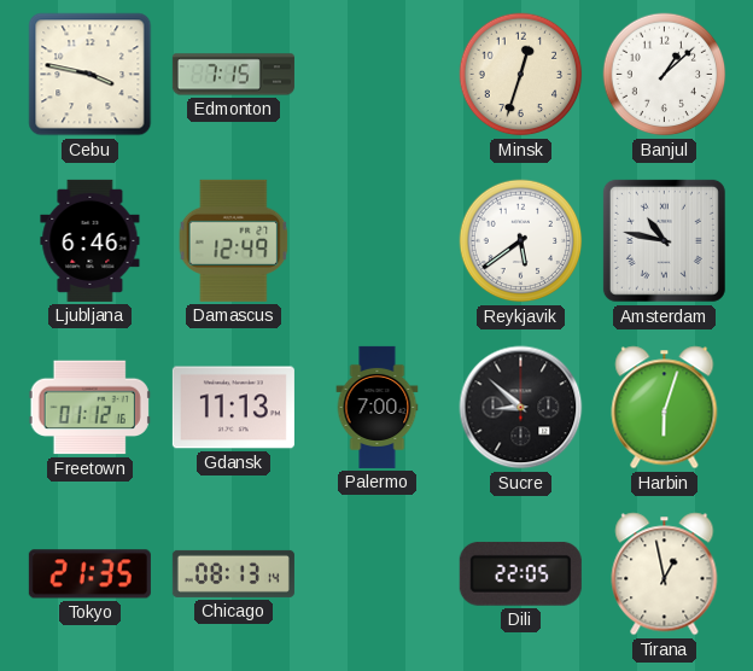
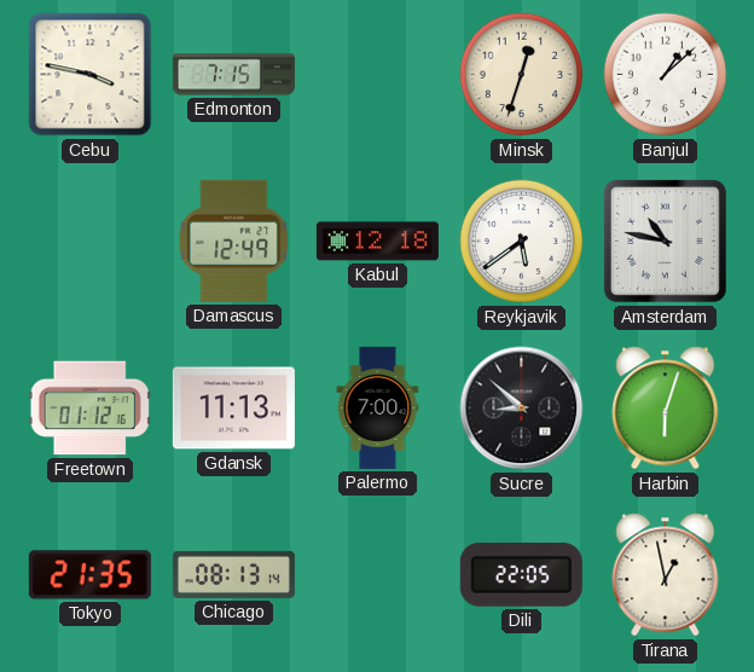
Ljubljana: 6:46 -> none (91, 240)
Kabul: none -> 12:18 (377, 242)
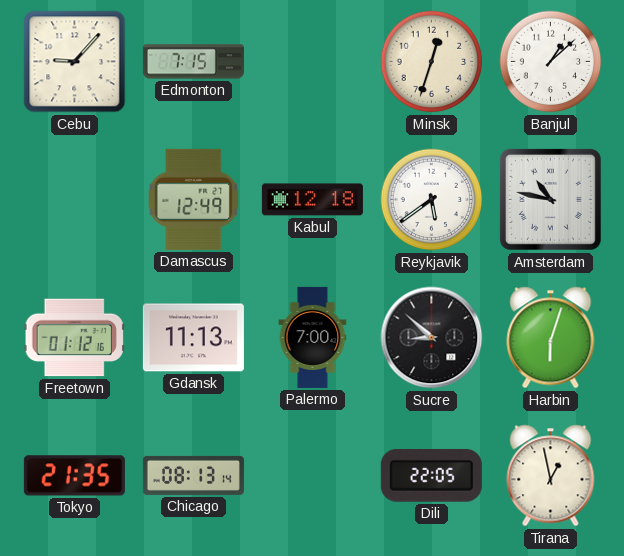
Cebu: 3:47 -> 9:07 (75, 62)
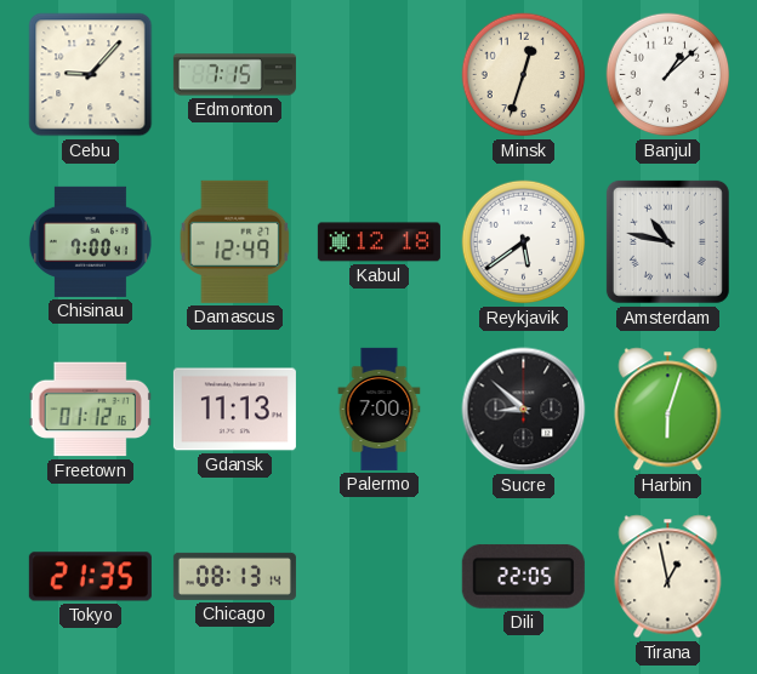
Chisinau: none -> 7:00 (90, 241)
